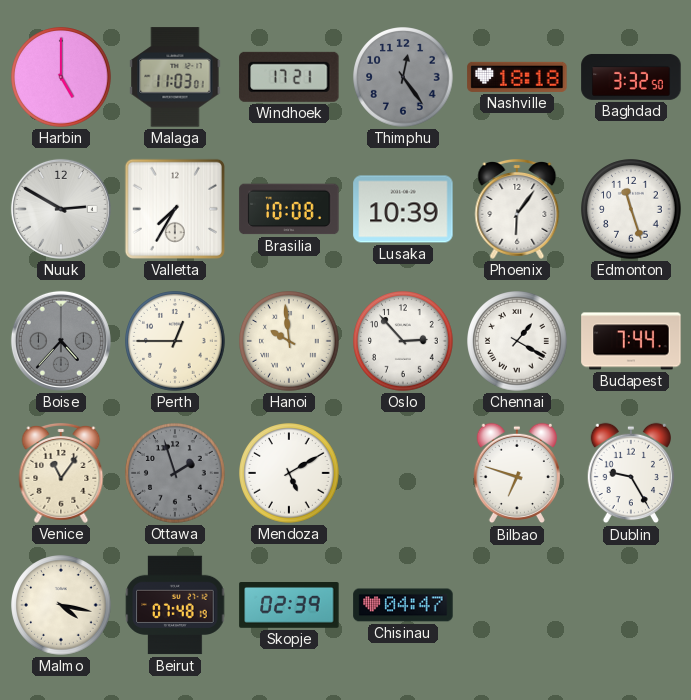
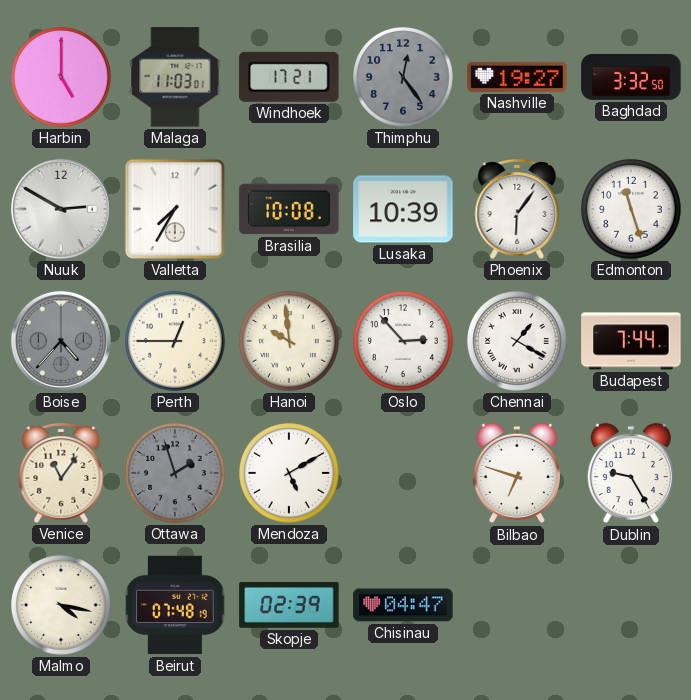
Nashville: 18:18 -> 19:27 (517, 77)
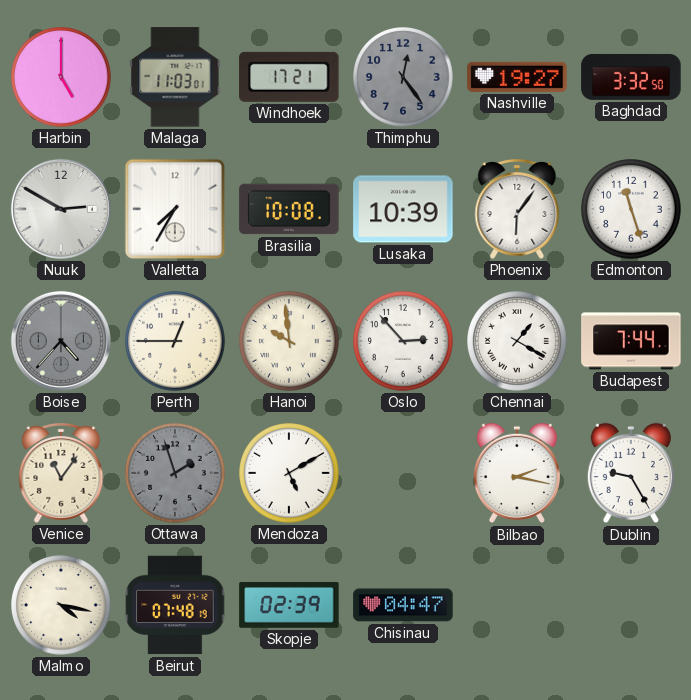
Bilbao: 6:48 -> 2:17 (516, 473)
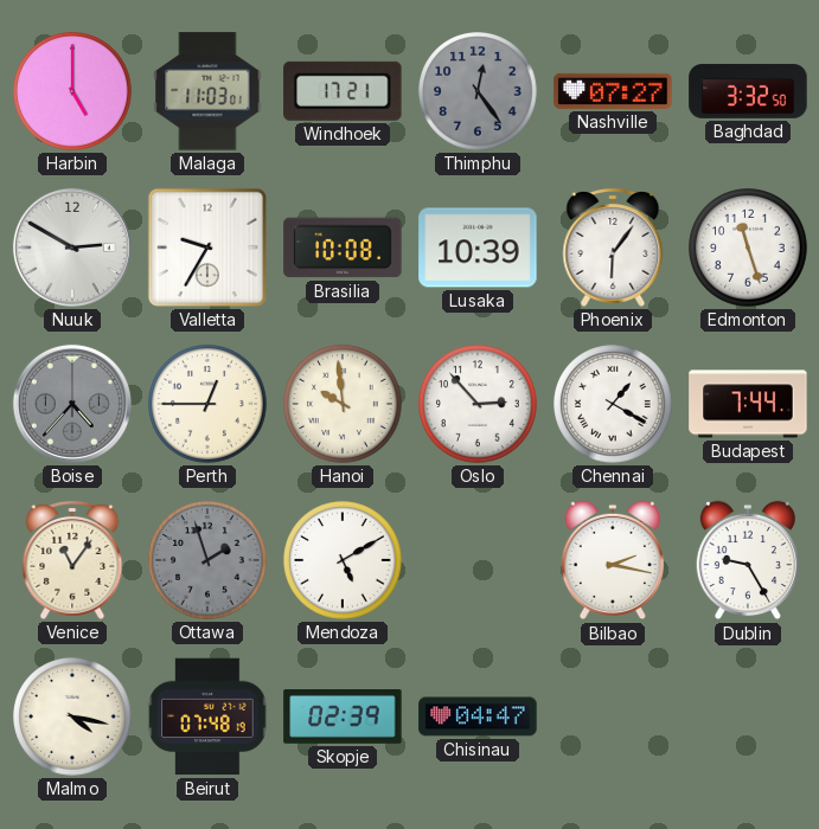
Nashville: 19:27 -> 07:27 (613, 91)
Valletta: 7:35 -> 9:35 (207, 248)
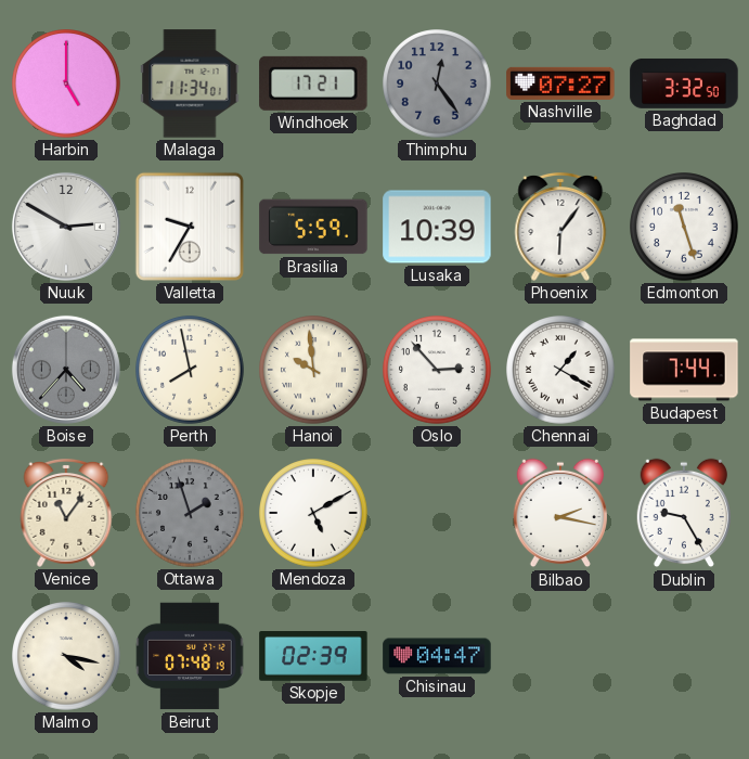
Malaga: 11:03 -> 11:34 (190, 83)
Brasilia: 10:08 -> 5:59 (313, 227)
Perth: 12:45 -> 7:58 (190, 370)
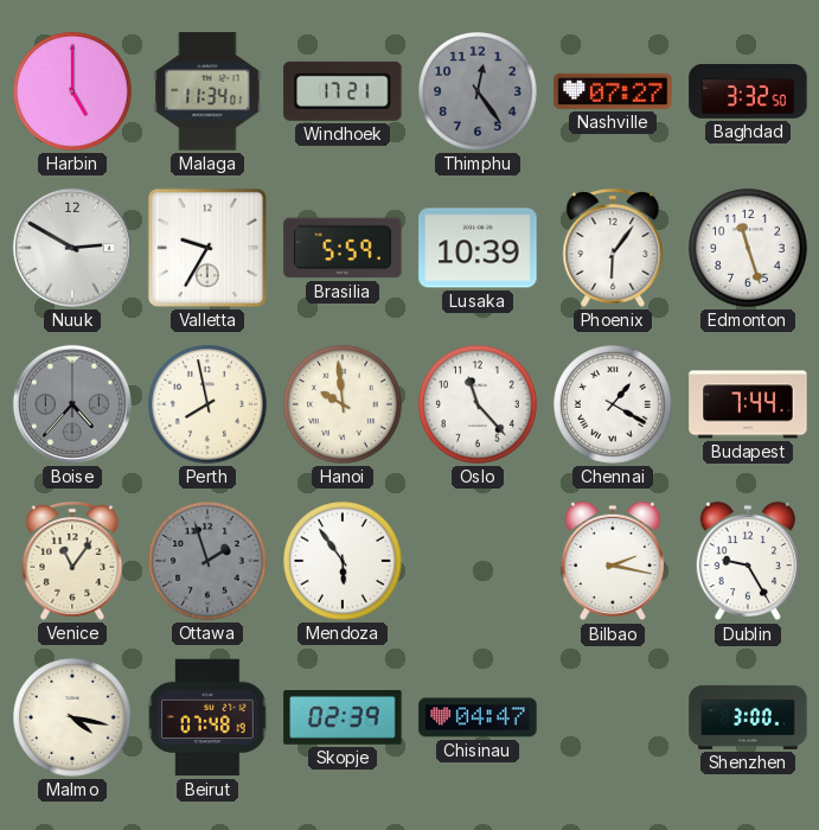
Oslo: 2:53 -> 11:23 (478, 404)
Mendoza: 5:10 -> 5:54 (343, 561)
Shenzhen: none -> 3:00 (748, 717)
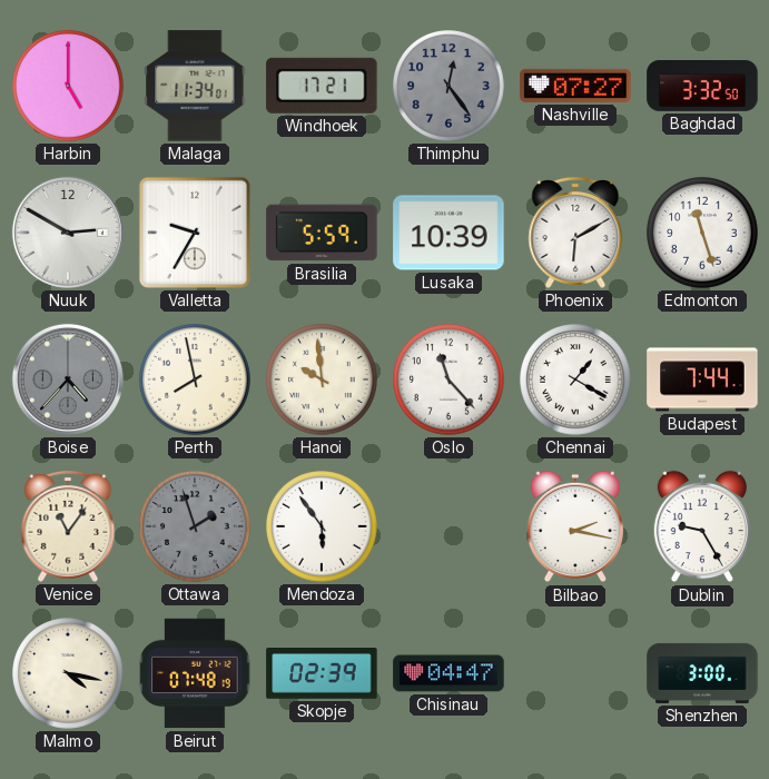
Phoenix: 6:06 -> 6:10 (575, 234)
